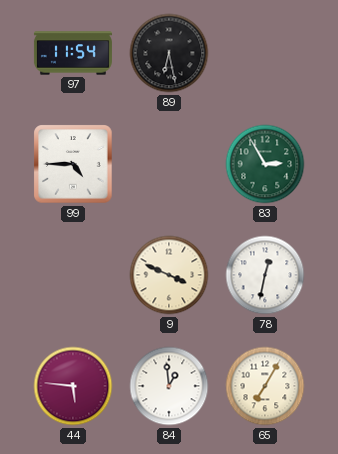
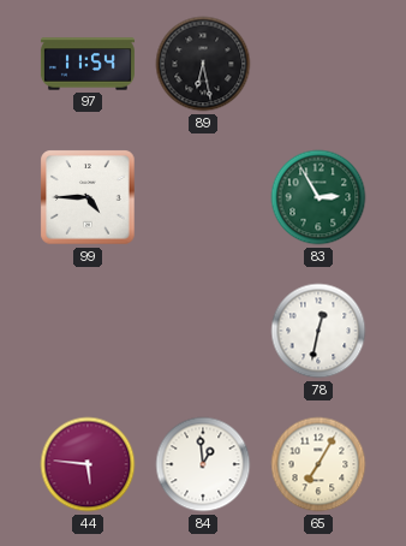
9: 3:49 -> none (169, 275)
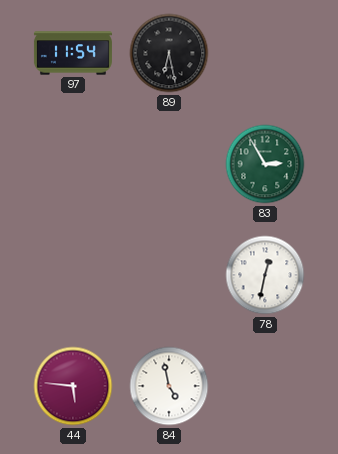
99: 4:45 -> none (88, 197)
84: 12:59 -> 4:58 (169, 386)
65: 7:05 -> none (318, 464)
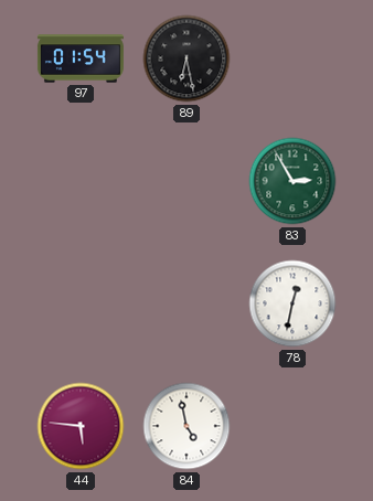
97: 11:54 -> 01:54 (81, 58)
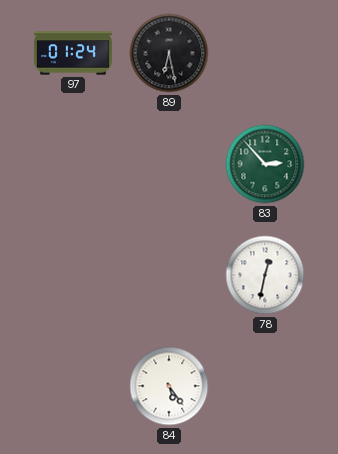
97: 01:54 -> 01:24 (73, 53)
83: 2:55 -> 2:53 (265, 164)
44: 5:46 -> none (81, 426)
84: 4:58 -> 5:24 (169, 386)
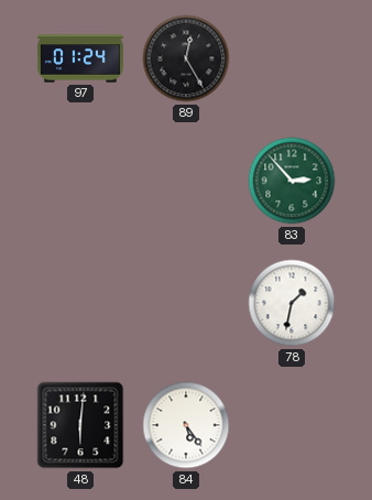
89: 6:28 -> 12:25 (186, 58)
78: 12:32 -> 1:32 (292, 303)
48: none -> 6:01 (80, 425)
